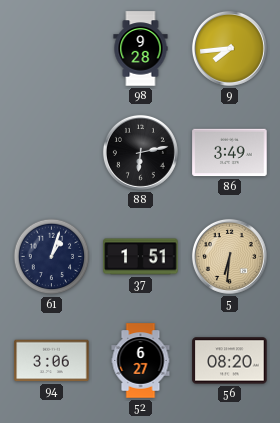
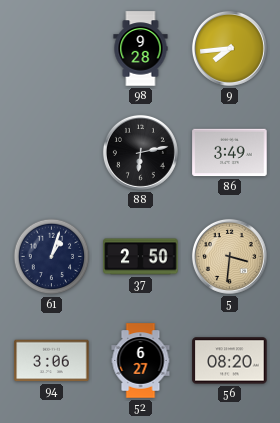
37: 1:51 -> 2:50 (141, 257)
5: 6:31 -> 3:31 (229, 256)
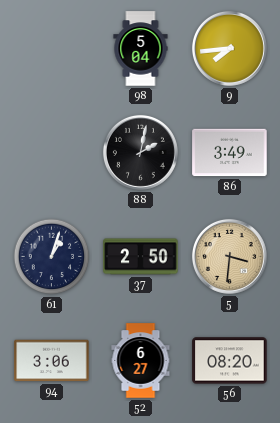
98: 9:28 -> 5:04 (141, 49)
88: 6:13 -> 2:02 (140, 152)
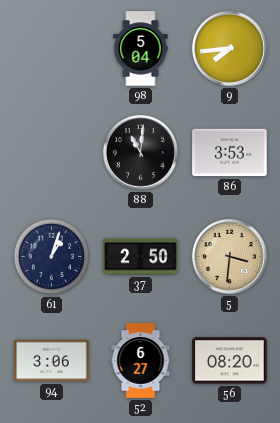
88: 2:02 -> 11:01 (140, 152)
86: 3:49 -> 3:53 (230, 153)
